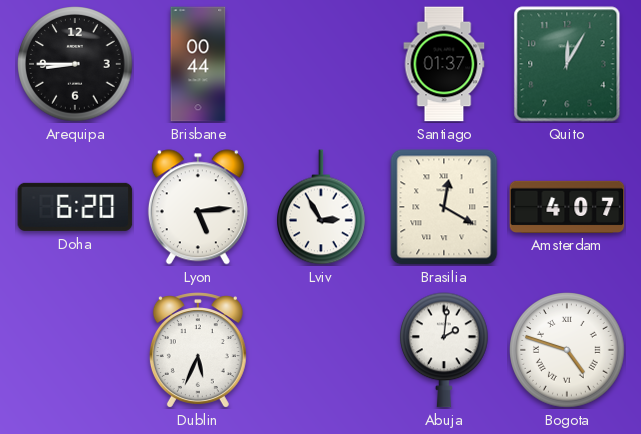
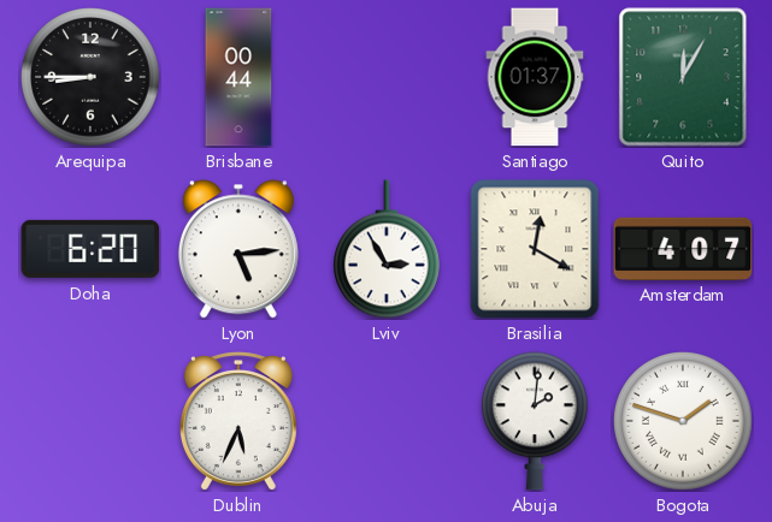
Bogota: 4:48 -> 1:48 (683, 421)
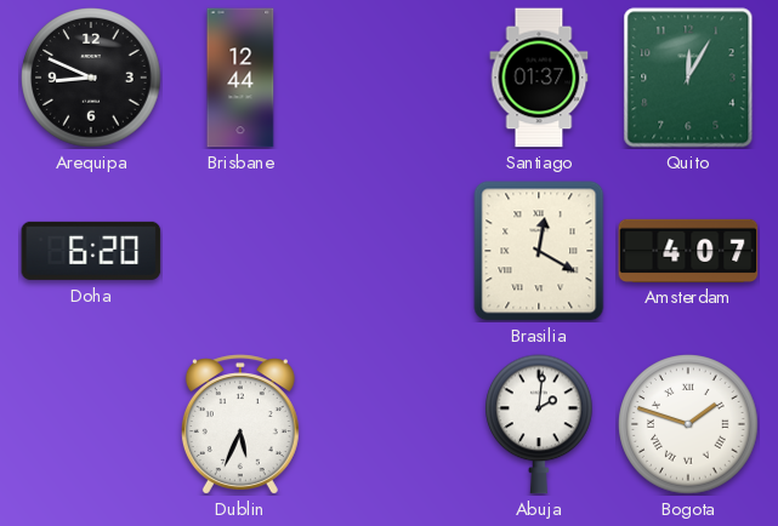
Arequipa: 8:45 -> 8:49 (91, 78)
Brisbane: 00:44 -> 12:44 (240, 78)
Lyon: 5:14 -> none (238, 249)
Lviv: 2:55 -> none (388, 249)
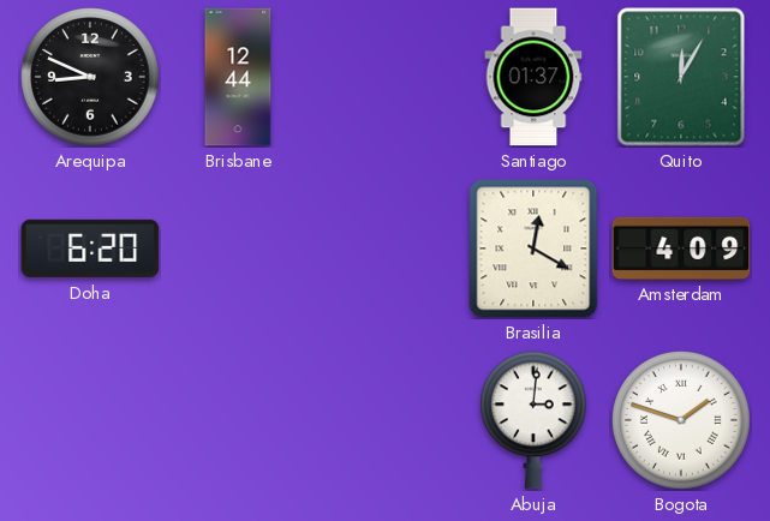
Amsterdam: 4:07 -> 4:09 (681, 247)
Dublin: 5:34 -> none (240, 424)
Abuja: 2:01 -> 3:01 (535, 420)
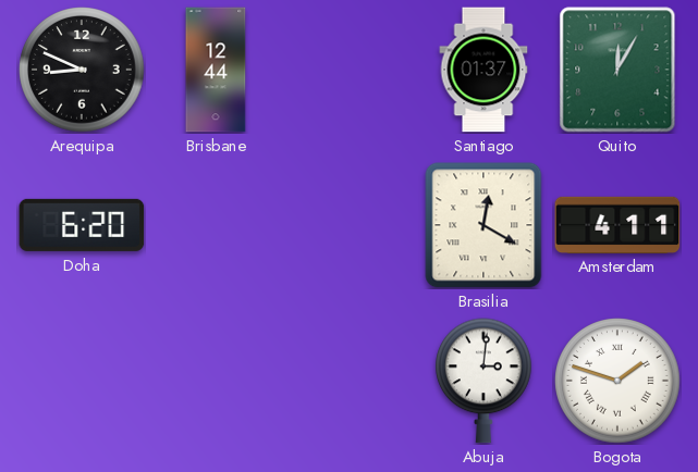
Amsterdam: 4:09 -> 4:11 (617, 224)
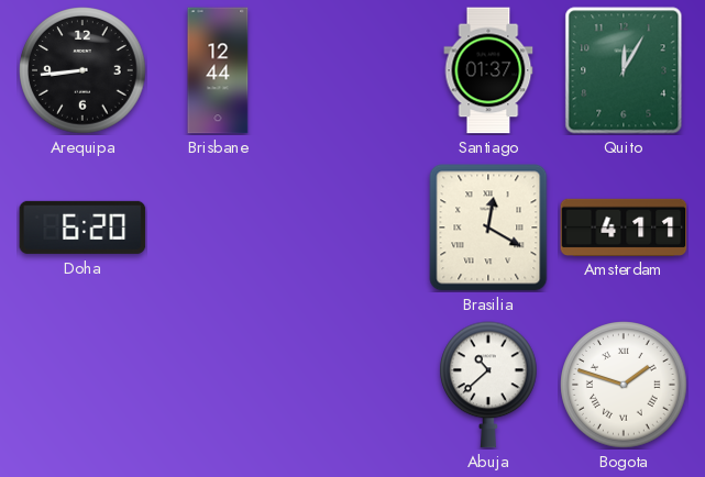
Arequipa: 8:49 -> 8:44 (82, 70)
Abuja: 3:01 -> 10:38 (489, 385)
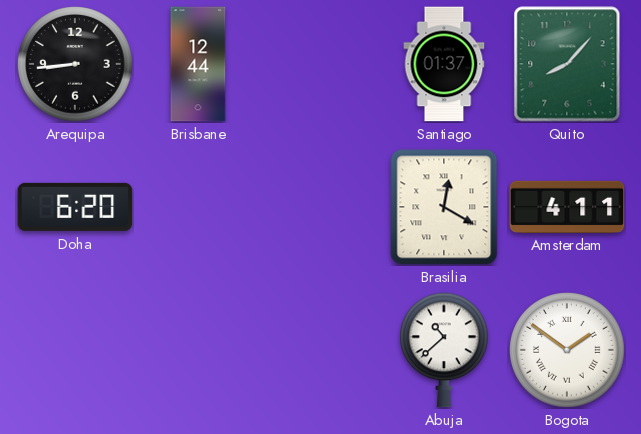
Quito: 12:05 -> 8:07 (567, 64)
Bogota: 1:48 -> 1:51 (567, 350)
